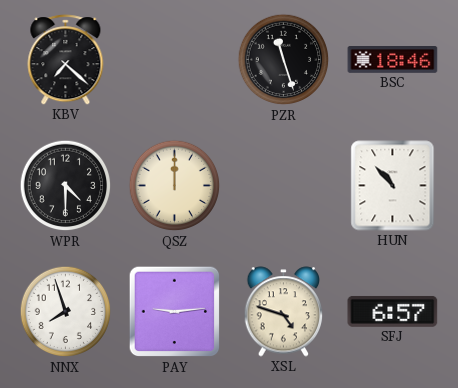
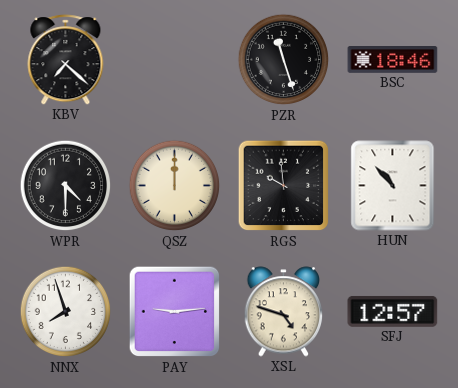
RGS: none -> 9:59 (284, 186)
SFJ: 6:57 -> 12:57 (393, 311)
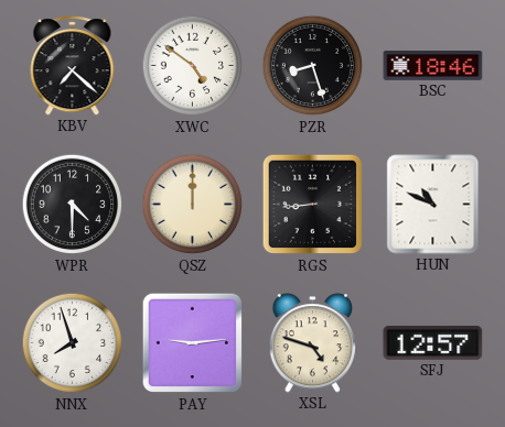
XWC: none -> 4:51 (193, 66)
PZR: 11:27 -> 8:27 (313, 66)
RGS: 9:59 -> 8:44 (313, 205)
HUN: 10:53 -> 10:49 (433, 205)
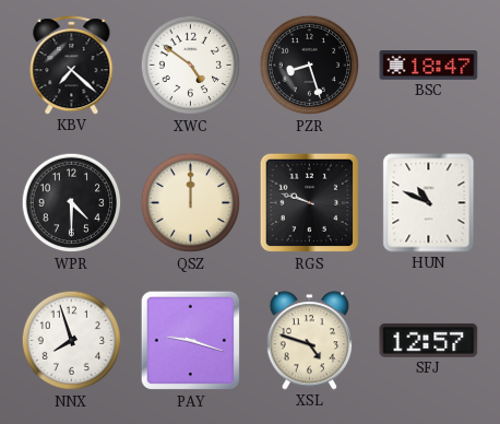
BSC: 18:46 -> 18:47 (429, 66)
RGS: 8:44 -> 9:48 (310, 203)
PAY: 9:14 -> 9:18 (191, 341)
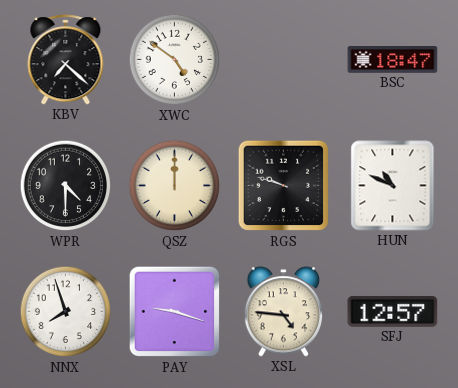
PZR: 8:27 -> none (310, 66)
XSL: 4:48 -> 4:46 (284, 312)
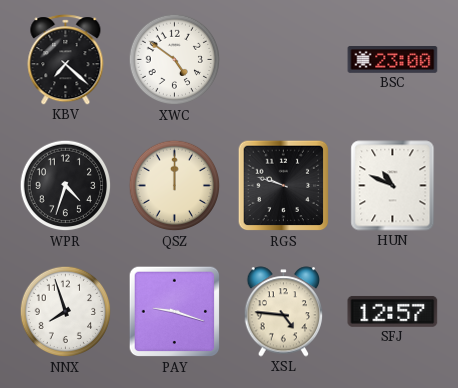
BSC: 18:47 -> 23:00 (393, 60)
WPR: 4:30 -> 4:33 (66, 186)
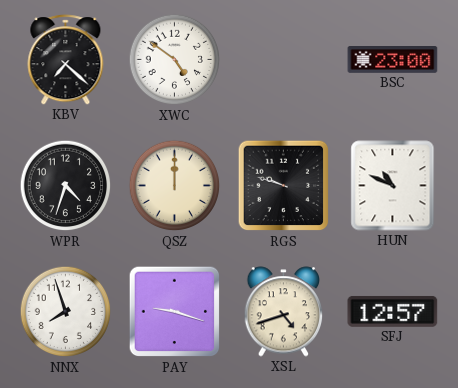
XSL: 4:46 -> 4:42 (284, 312)
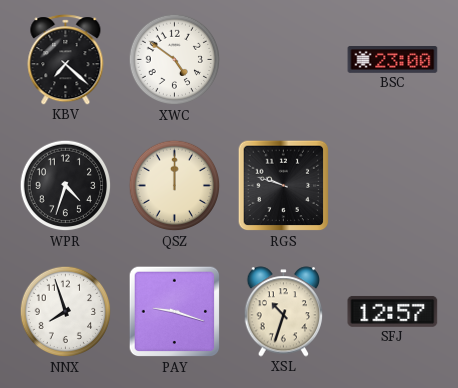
HUN: 10:49 -> none (393, 186)
XSL: 4:42 -> 10:33 (284, 312)
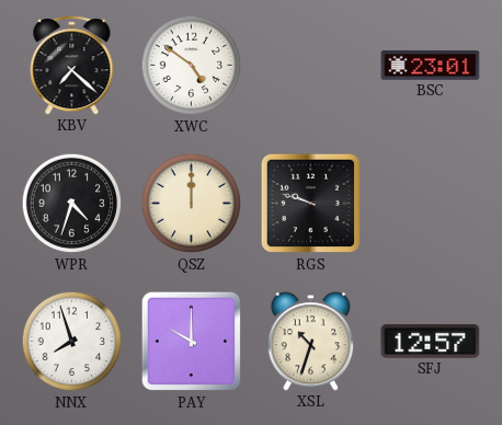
BSC: 23:00 -> 23:01 (431, 66)
PAY: 9:18 -> 10:00 (192, 342)
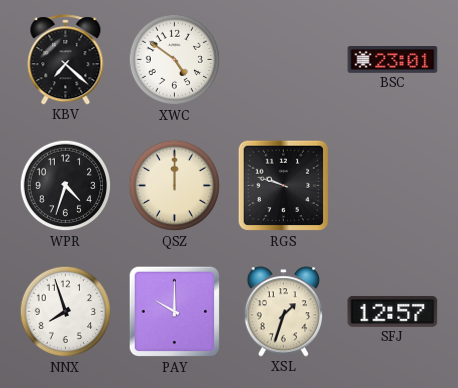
XSL: 10:33 -> 1:33 (284, 312)
